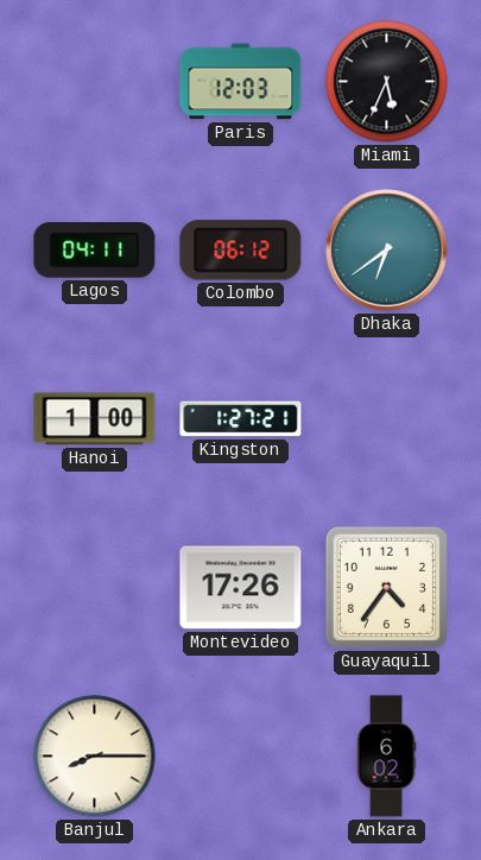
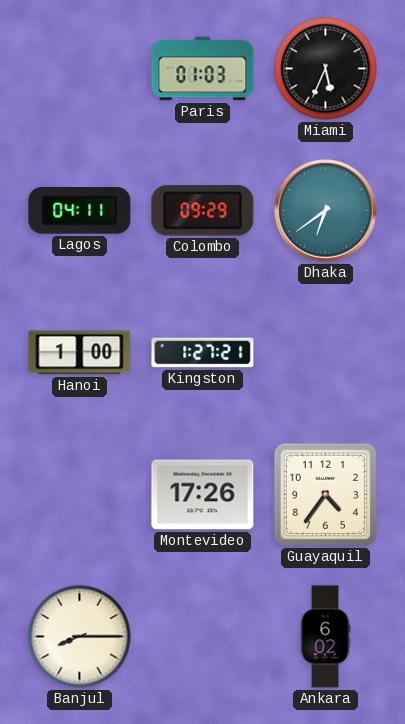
Paris: 12:03 -> 01:03 (203, 69)
Colombo: 06:12 -> 09:29 (203, 211)
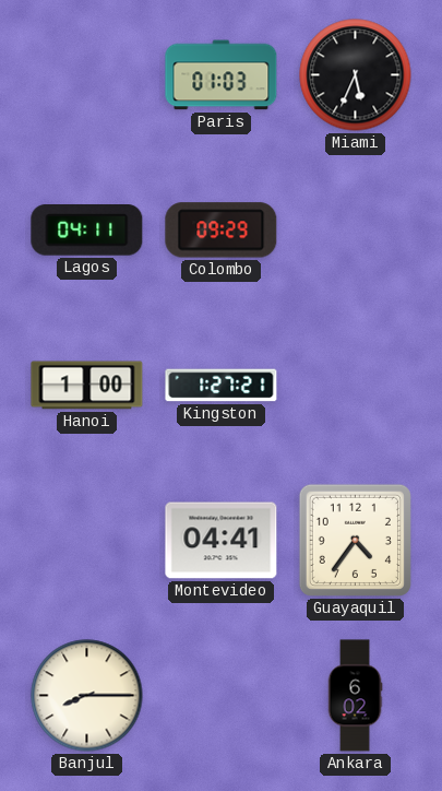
Dhaka: 6:39 -> none (326, 211)
Montevideo: 17:26 -> 04:41 (222, 541)
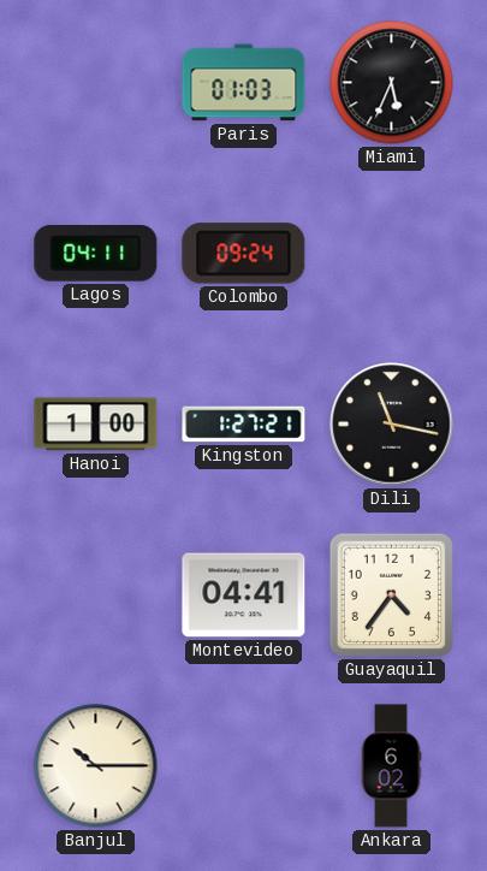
Colombo: 09:29 -> 09:24 (244, 254)
Dili: none -> 11:17 (392, 425)
Banjul: 8:15 -> 10:15 (96, 766)
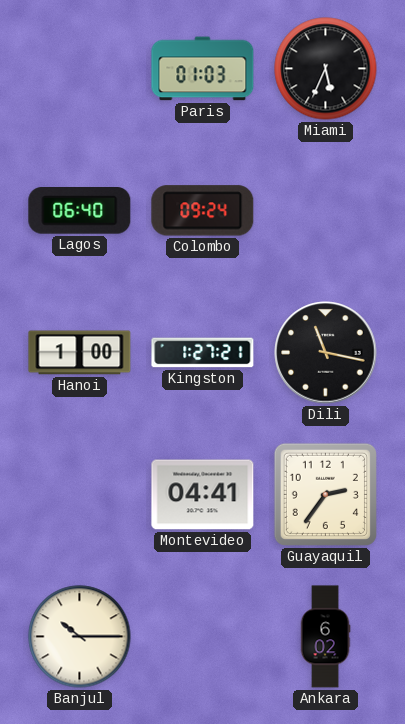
Lagos: 04:11 -> 06:40 (80, 211)
Guayaquil: 4:36 -> 2:36 (325, 494)
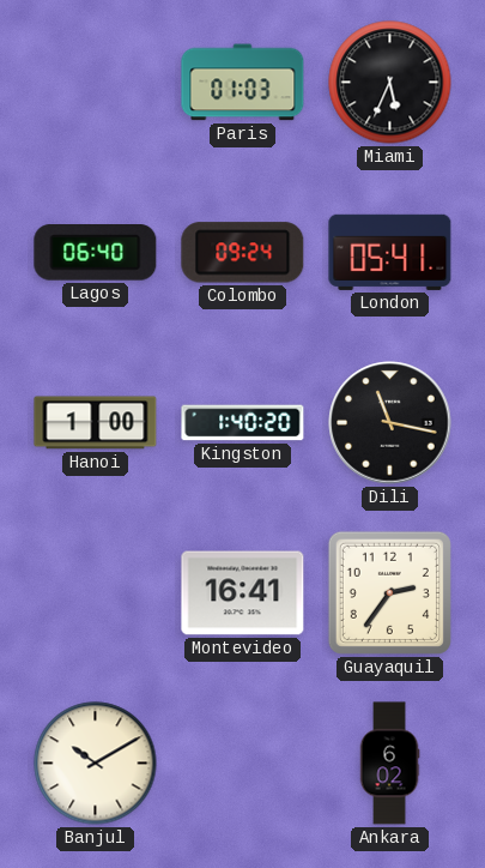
London: none -> 05:41 (390, 252)
Kingston: 1:27 -> 1:40 (243, 423)
Montevideo: 04:41 -> 16:41 (243, 593)
Banjul: 10:15 -> 10:10 (96, 764)
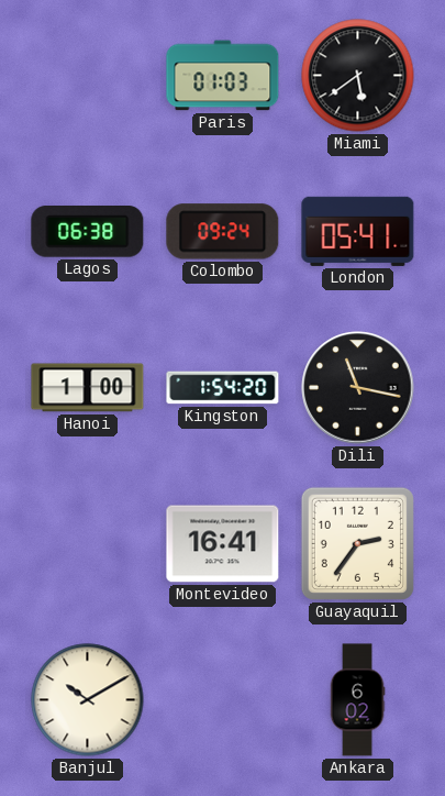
Miami: 5:34 -> 5:39 (358, 76)
Lagos: 06:40 -> 06:38 (88, 232)
Kingston: 1:40 -> 1:54 (223, 388)
